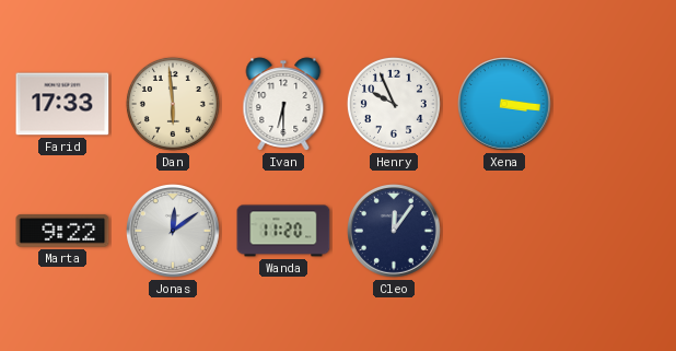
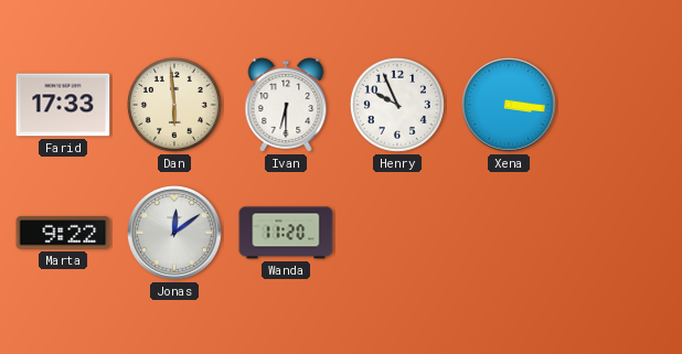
Cleo: 12:06 -> none (395, 232)
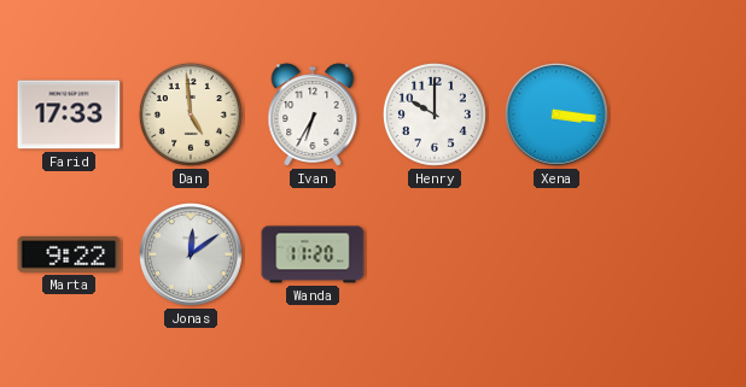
Dan: 5:59 -> 4:59 (191, 115)
Ivan: 6:30 -> 6:35 (313, 115)
Henry: 9:56 -> 10:00 (435, 115)
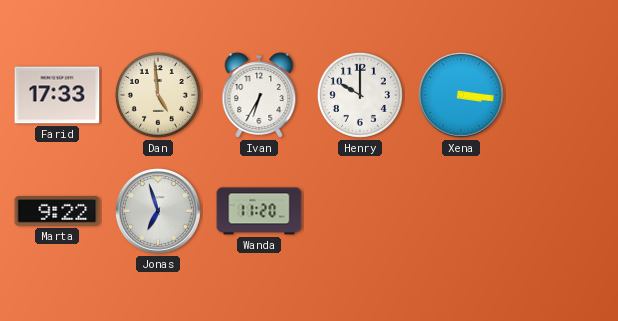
Jonas: 12:09 -> 6:57 (159, 212)
